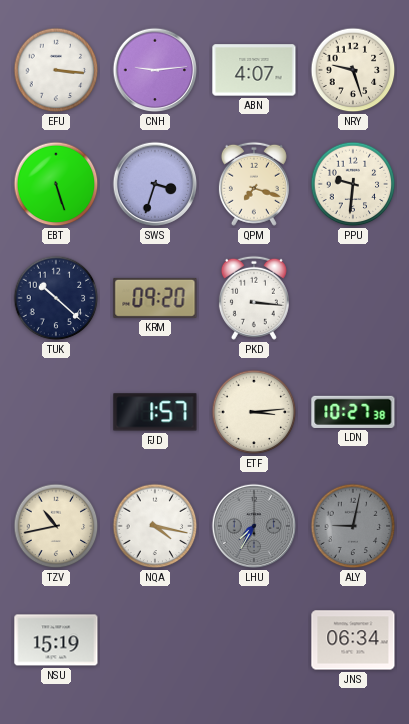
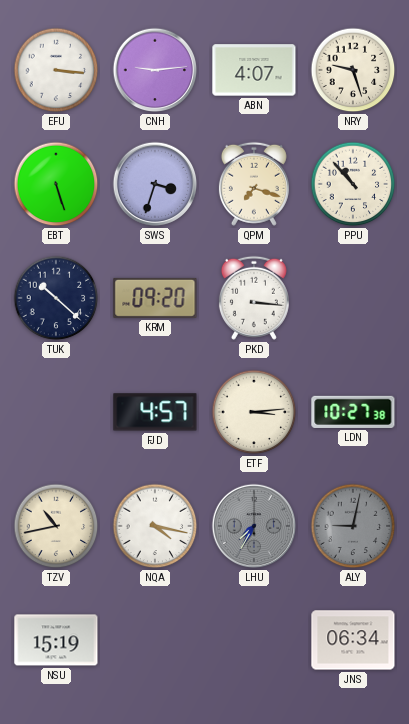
PPU: 9:31 -> 10:53 (353, 184)
FJD: 1:57 -> 4:57 (155, 412)
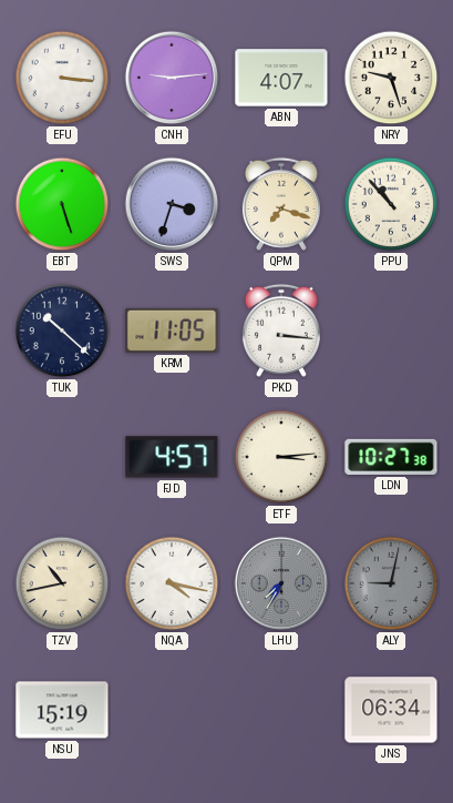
KRM: 09:20 -> 11:05 (172, 331)
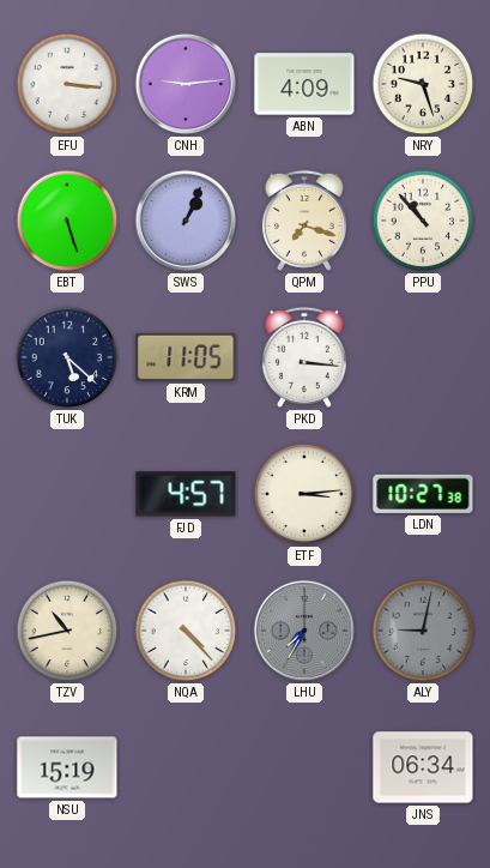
ABN: 4:07 -> 4:09 (304, 84)
SWS: 3:33 -> 1:04 (186, 221)
TUK: 10:22 -> 5:22 (67, 357)
NQA: 4:17 -> 4:23 (186, 631)
